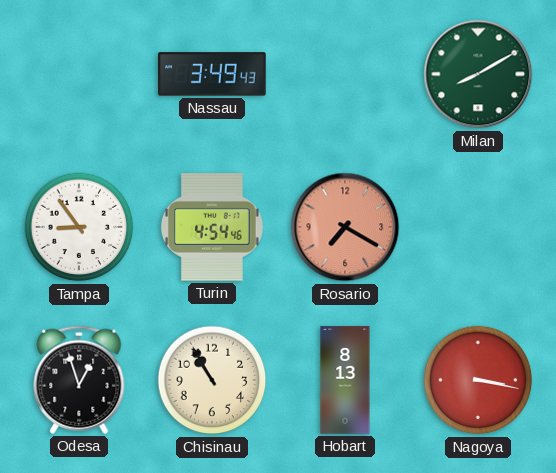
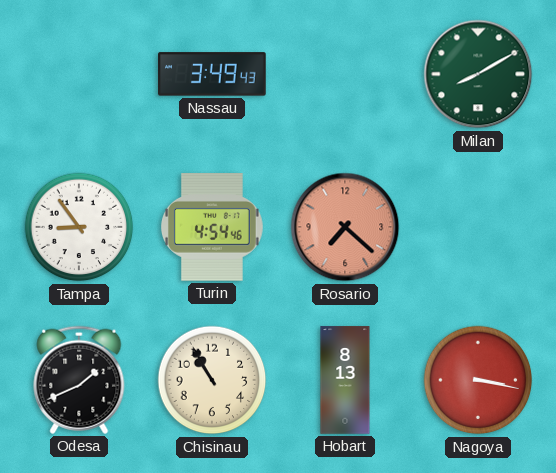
Rosario: 7:20 -> 7:22 (345, 227)
Odesa: 12:57 -> 1:41 (79, 380)
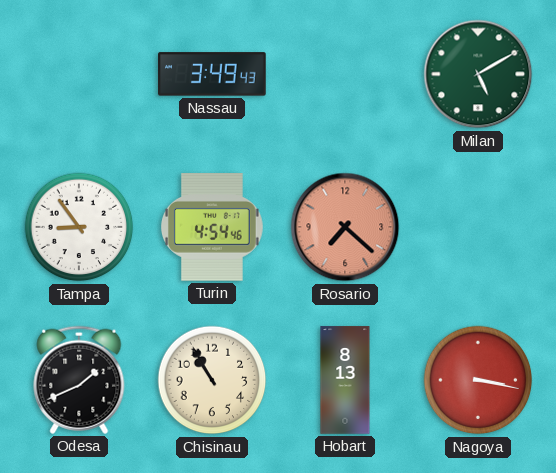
Milan: 8:10 -> 5:10 (478, 74)
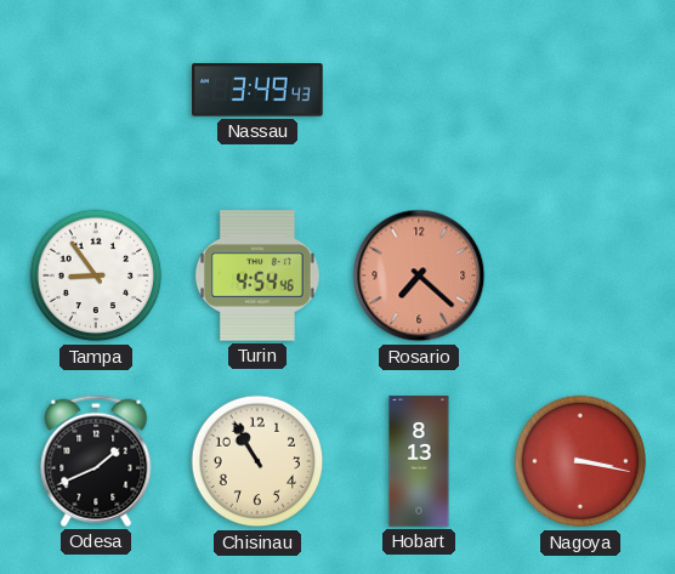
Milan: 5:10 -> none (478, 74)
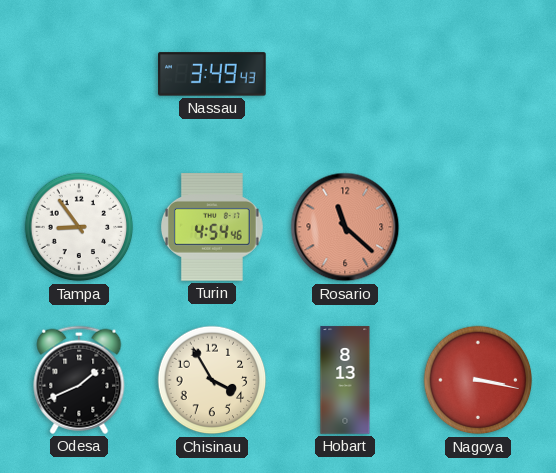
Rosario: 7:22 -> 11:22 (345, 227)
Chisinau: 10:55 -> 3:55 (212, 380)
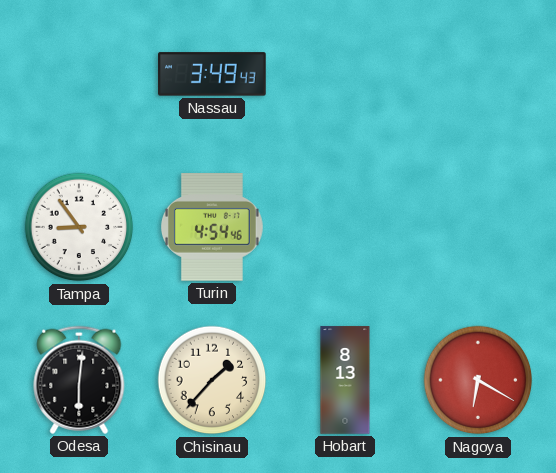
Rosario: 11:22 -> none (345, 227)
Odesa: 1:41 -> 6:01 (79, 380)
Chisinau: 3:55 -> 1:37 (212, 380)
Nagoya: 3:17 -> 6:20 (478, 380)
